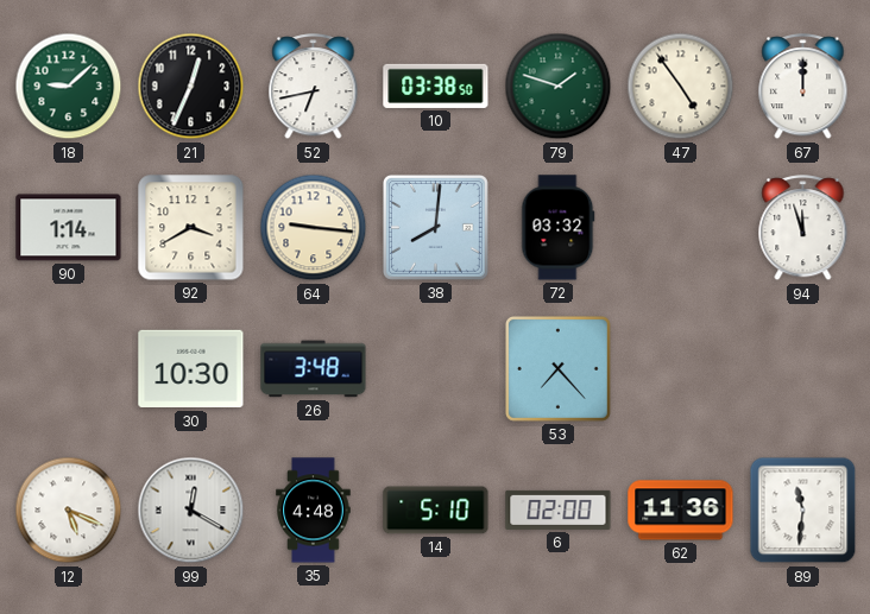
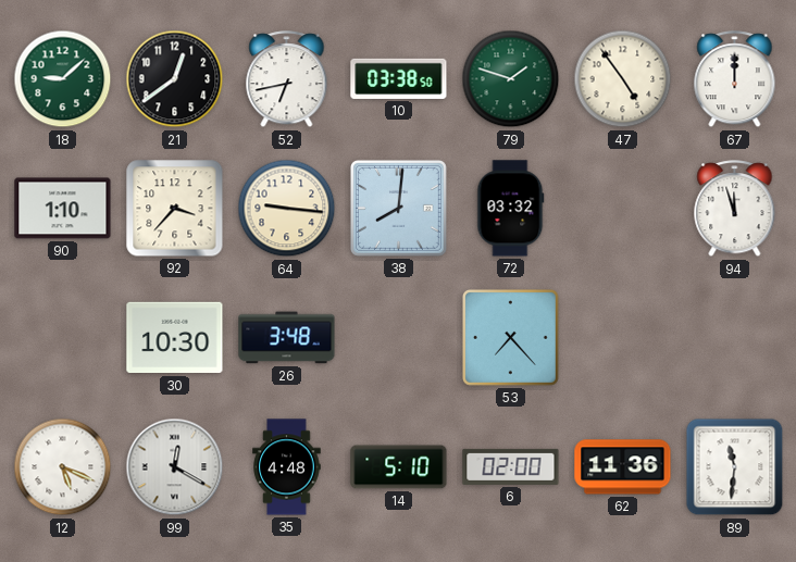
21: 12:34 -> 12:39 (175, 79)
90: 1:14 -> 1:10 (63, 209)
92: 3:40 -> 3:37 (175, 209)
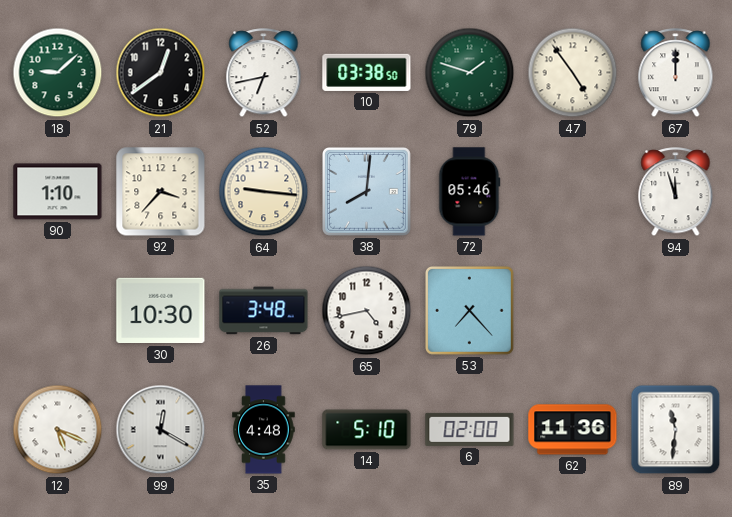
72: 03:32 -> 05:46 (470, 192)
65: none -> 4:43 (367, 311)
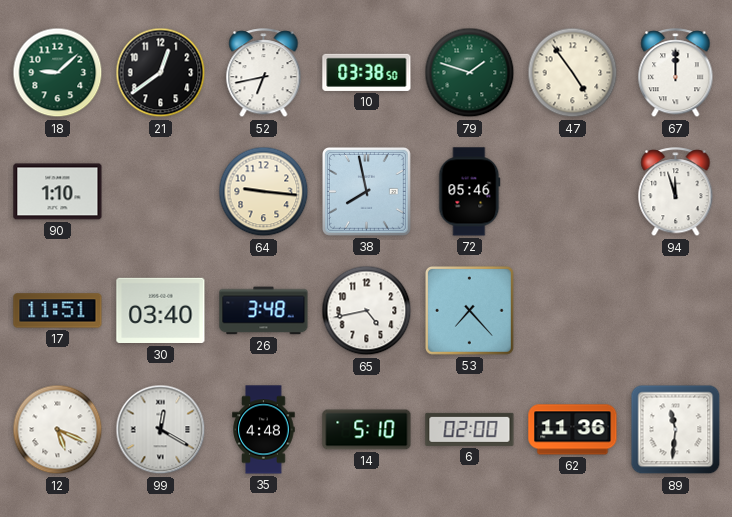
92: 3:37 -> none (161, 192)
38: 8:01 -> 7:58 (366, 191)
17: none -> 11:51 (58, 311)
30: 10:30 -> 03:40 (161, 311)
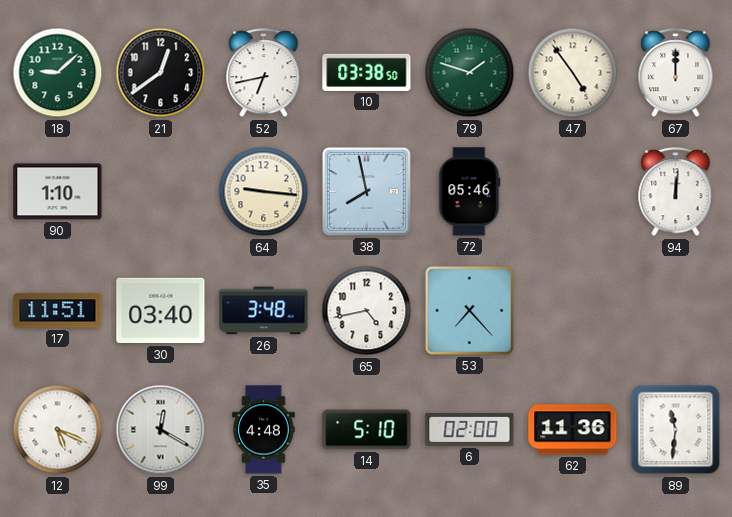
94: 11:57 -> 12:01 (676, 192)
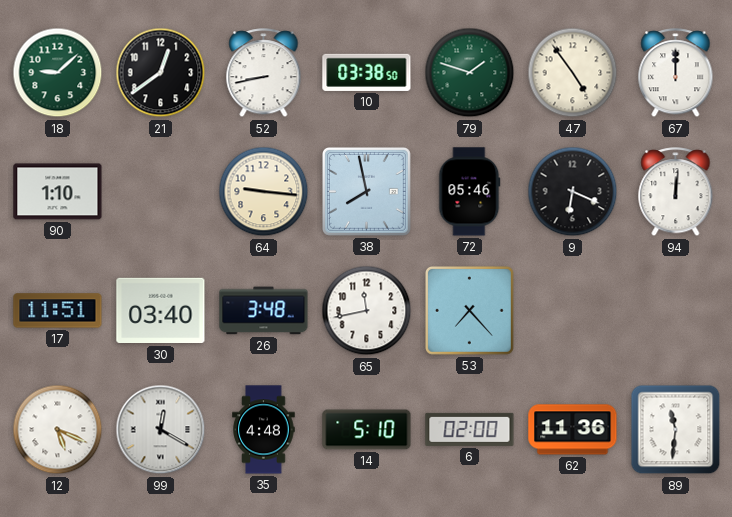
52: 6:43 -> 8:43 (264, 73)
9: none -> 6:19 (573, 192)
65: 4:43 -> 11:43 (367, 311)
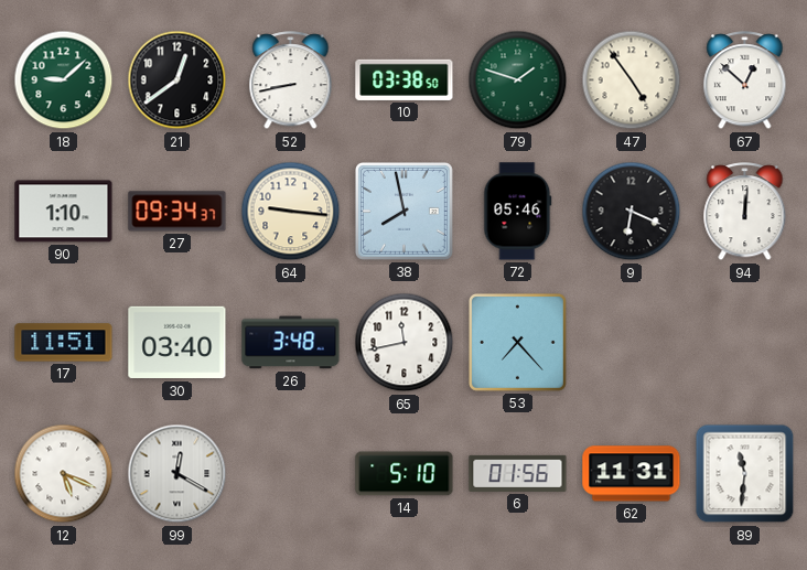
67: 12:00 -> 12:52 (745, 80)
27: none -> 09:34 (177, 212)
35: 4:48 -> none (264, 430)
6: 02:00 -> 01:56 (518, 473)
62: 11:36 -> 11:31 (632, 474)
